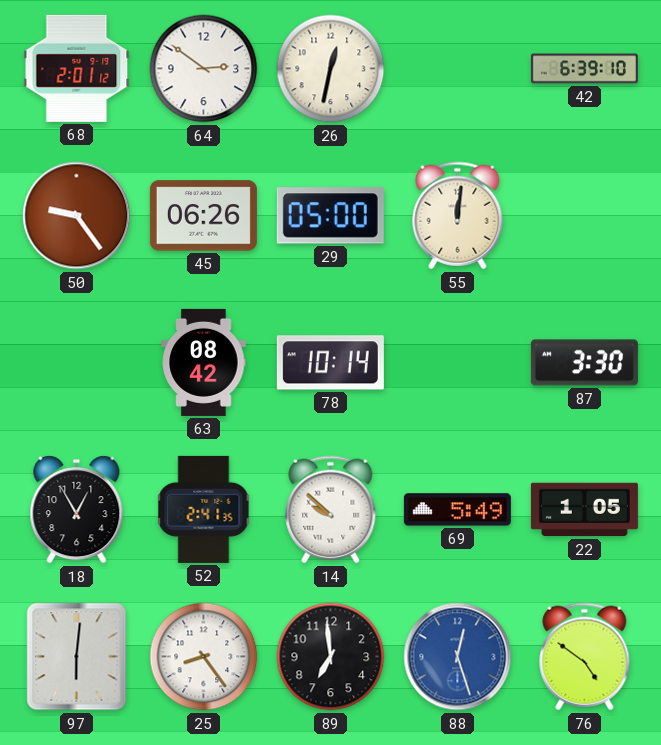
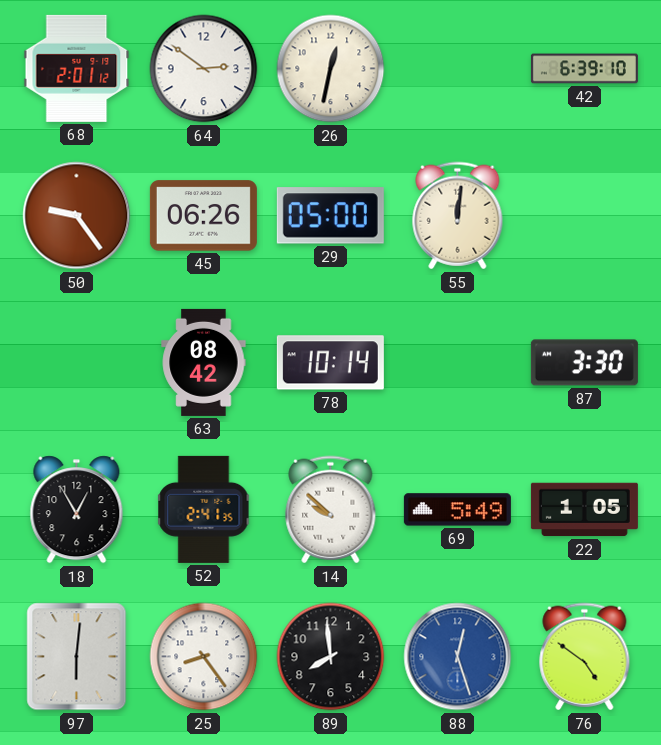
89: 6:59 -> 7:59 (331, 657)
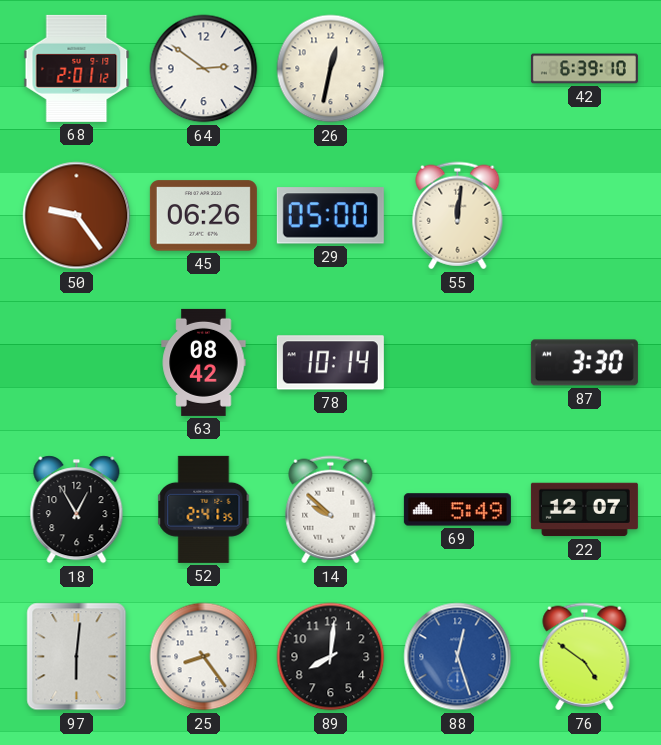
22: 1:05 -> 12:07 (584, 510)
89: 7:59 -> 8:01 (331, 657)
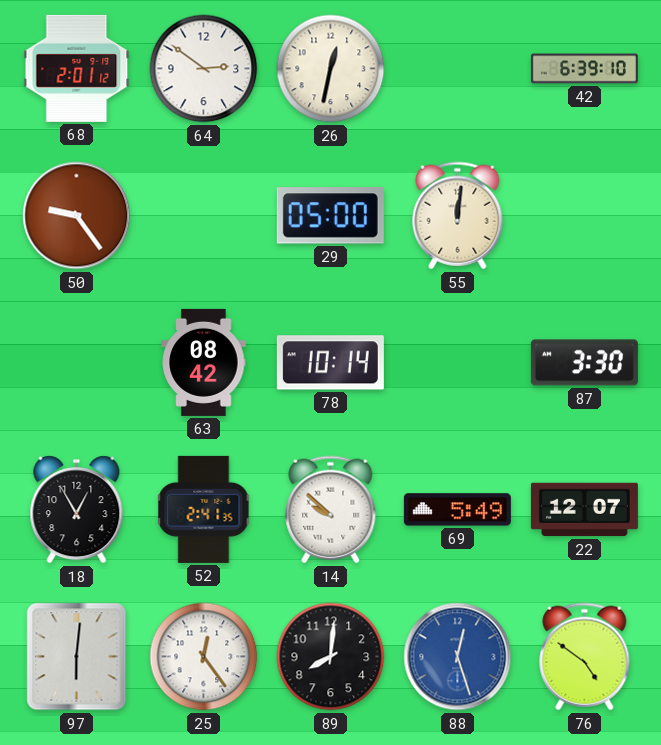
45: 06:26 -> none (203, 216)
25: 8:24 -> 12:24 (204, 657)
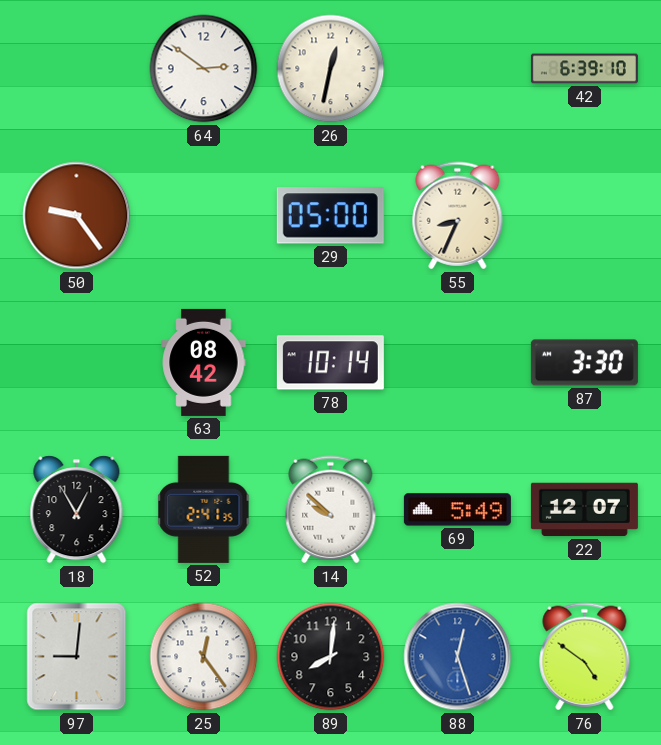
68: 2:01 -> none (77, 68)
55: 12:01 -> 8:34 (458, 216)
97: 6:01 -> 9:01 (77, 657)
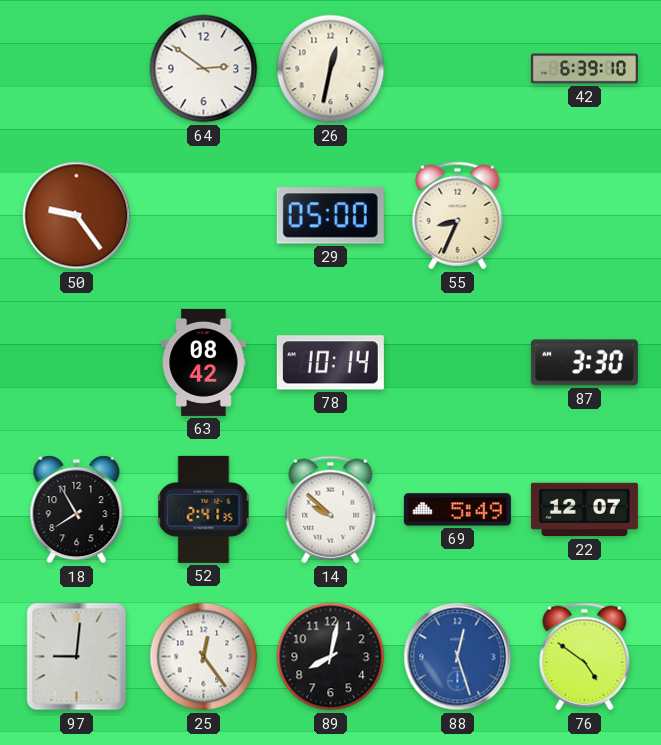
18: 12:55 -> 7:55 (77, 510)
89: 8:01 -> 8:02 (331, 657)
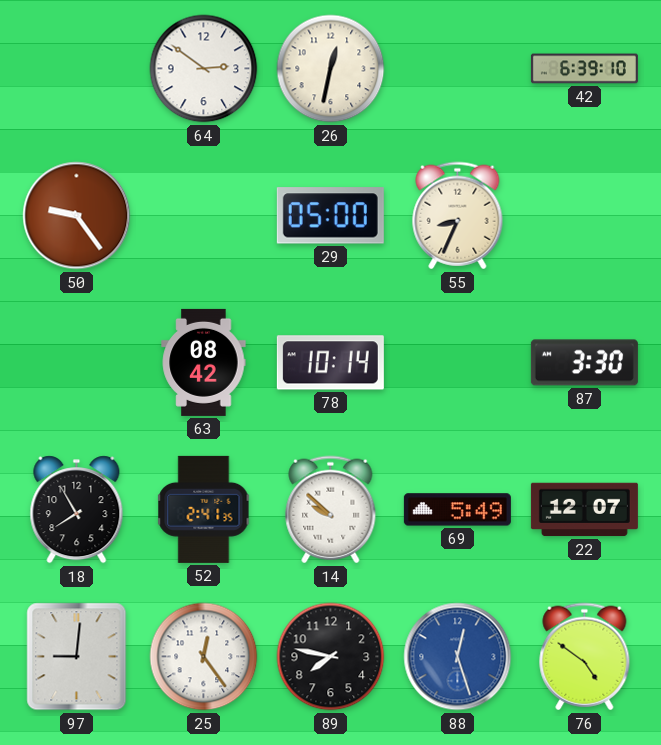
89: 8:02 -> 7:47 (331, 657)
